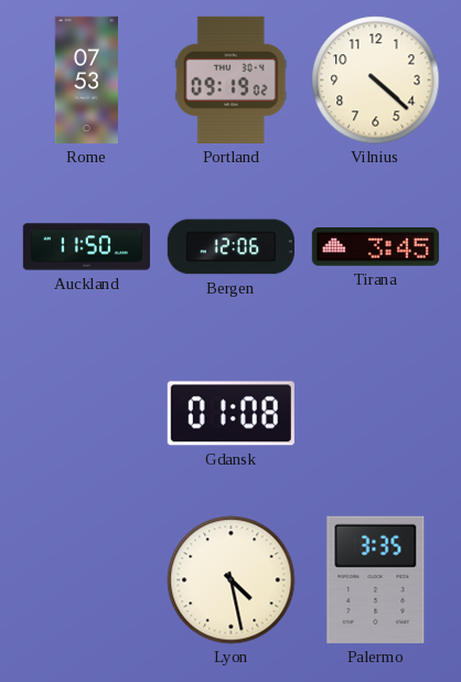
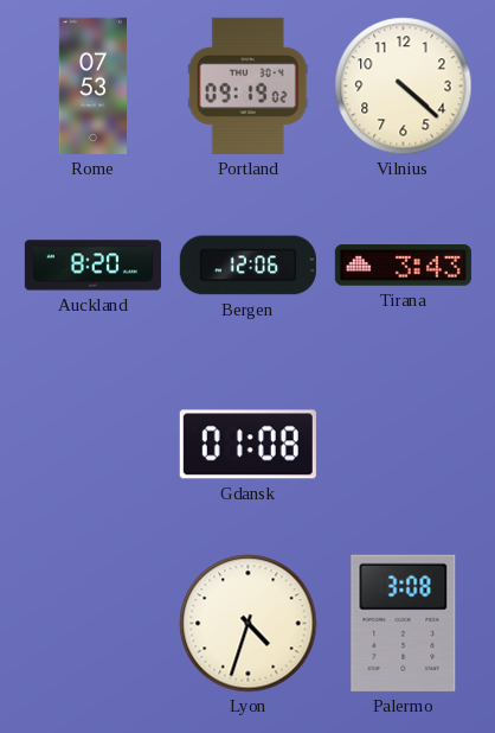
Auckland: 11:50 -> 8:20 (92, 266)
Tirana: 3:45 -> 3:43 (403, 266)
Lyon: 4:28 -> 4:33 (249, 624)
Palermo: 3:35 -> 3:08 (404, 623)
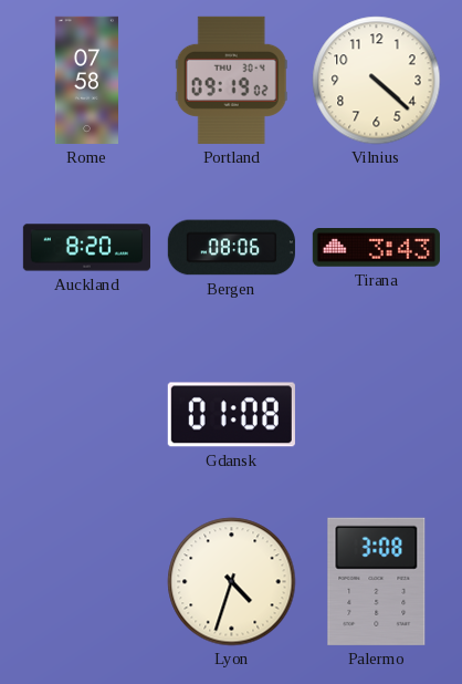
Rome: 07:53 -> 07:58 (86, 80)
Bergen: 12:06 -> 08:06 (231, 248)
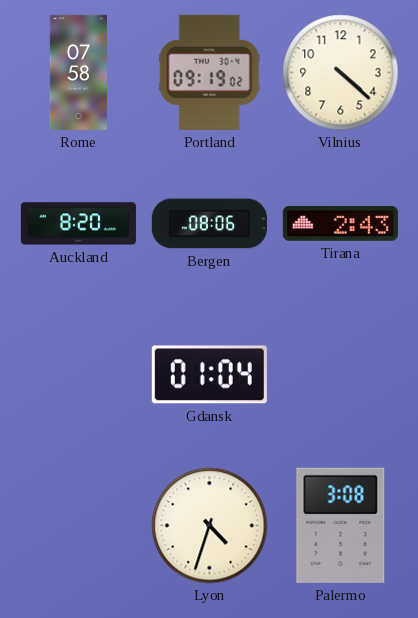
Tirana: 3:43 -> 2:43 (340, 224)
Gdansk: 01:08 -> 01:04 (209, 375)
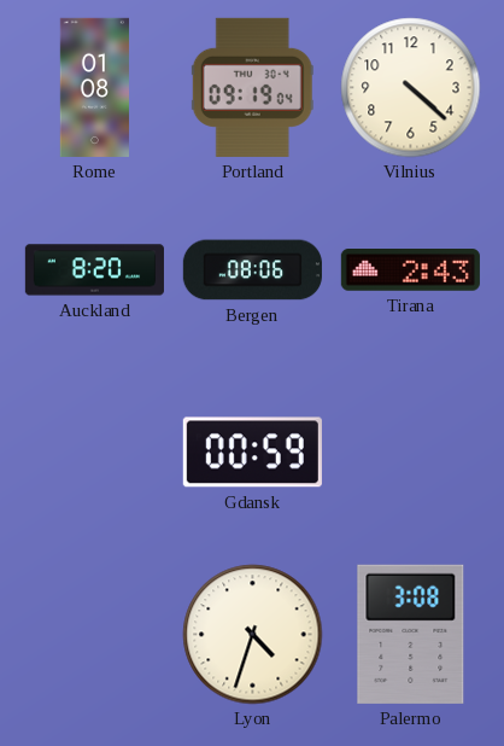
Rome: 07:58 -> 01:08 (94, 87)
Portland: 09:19:02 -> 09:19:04 (252, 87)
Gdansk: 01:04 -> 00:59 (252, 453)
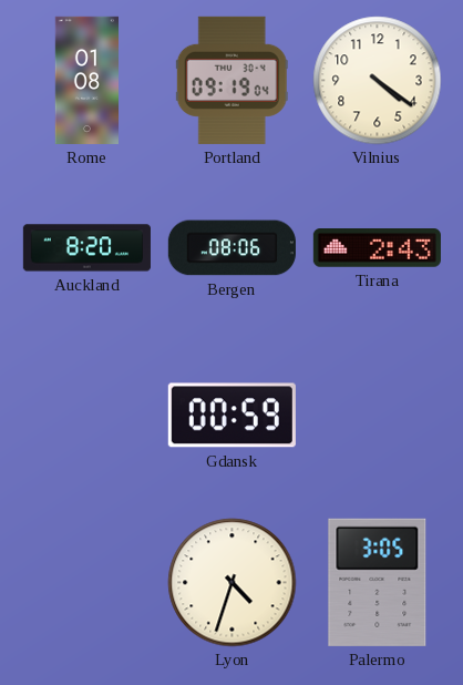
Vilnius: 4:22 -> 4:21 (378, 81)
Palermo: 3:08 -> 3:05 (378, 582)
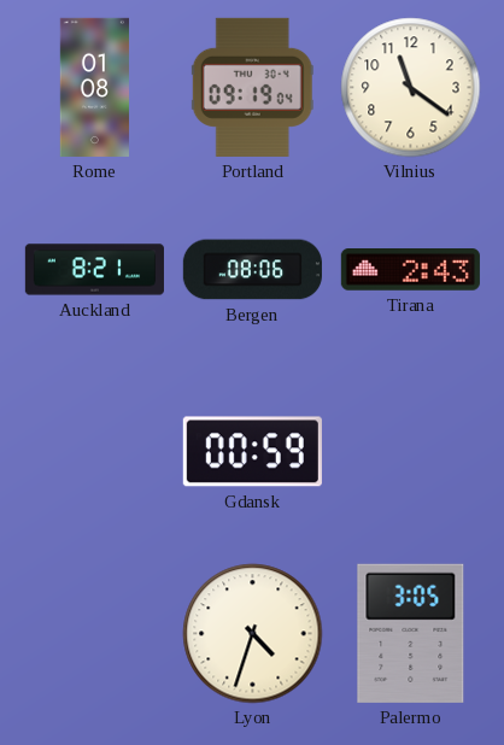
Vilnius: 4:21 -> 11:21 (411, 88)
Auckland: 8:20 -> 8:21 (94, 270)
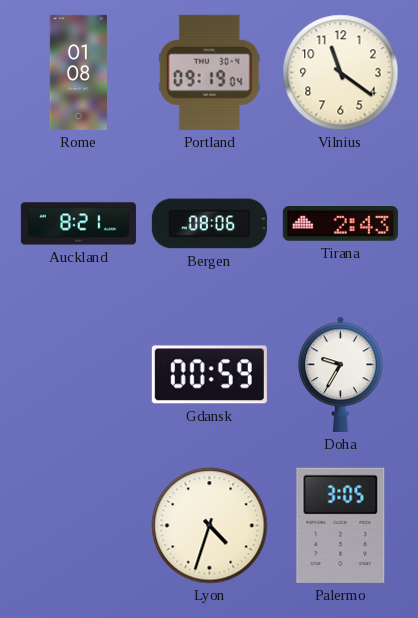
Doha: none -> 9:35 (341, 374)
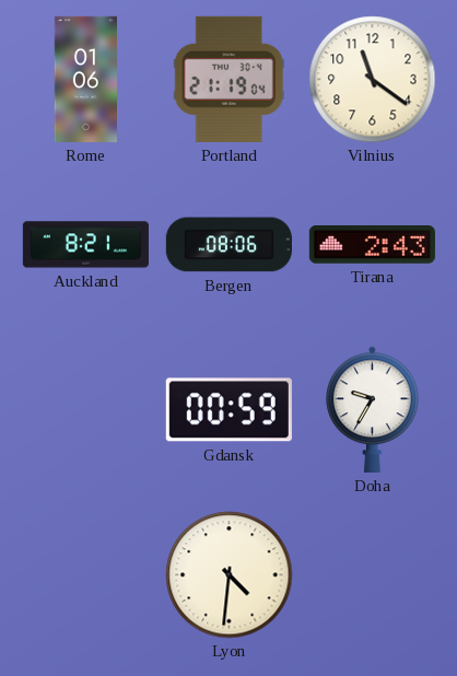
Rome: 01:08 -> 01:06 (85, 79)
Portland: 09:19 -> 21:19 (228, 79)
Lyon: 4:33 -> 4:31 (230, 575)
Palermo: 3:05 -> none (341, 525)
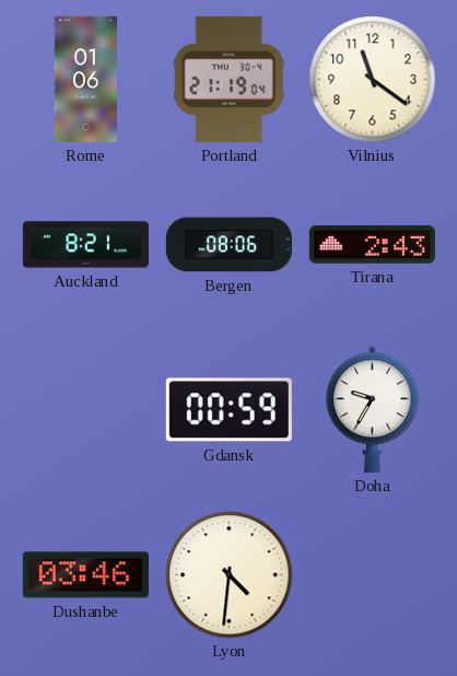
Dushanbe: none -> 03:46 (85, 575)
